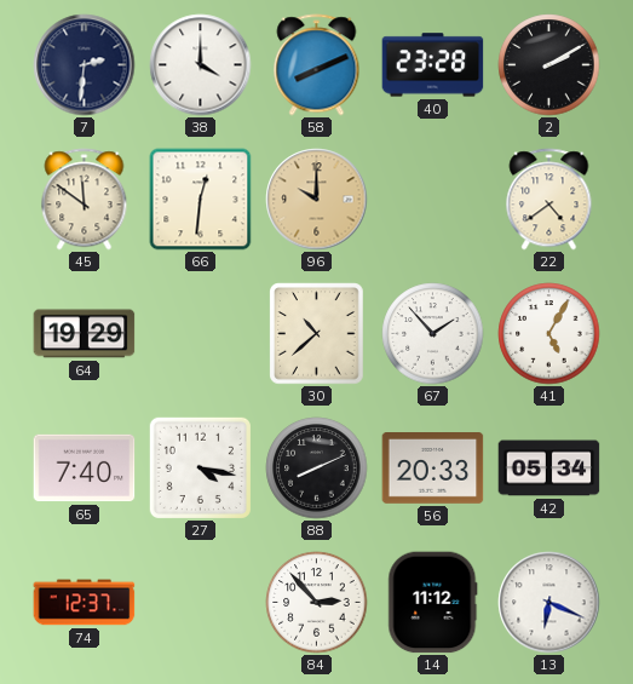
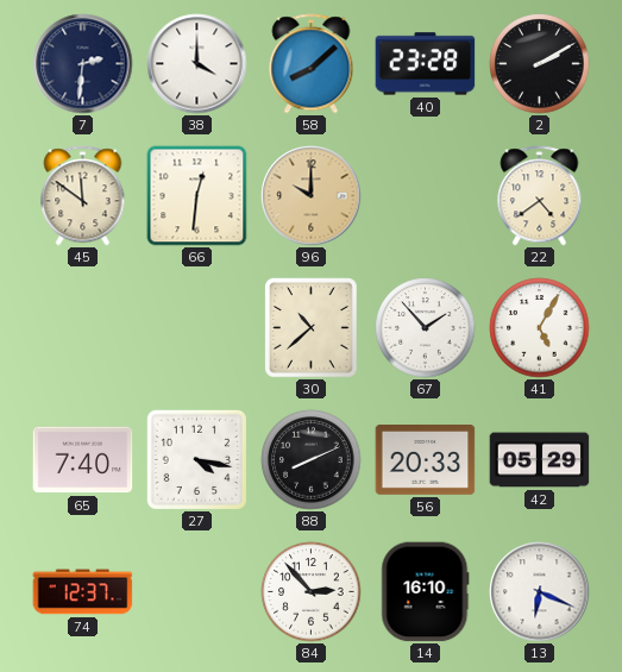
58: 8:11 -> 8:08 (312, 64)
64: 19:29 -> none (85, 334)
42: 05:34 -> 05:29 (540, 460)
14: 11:12 -> 16:10 (426, 592)
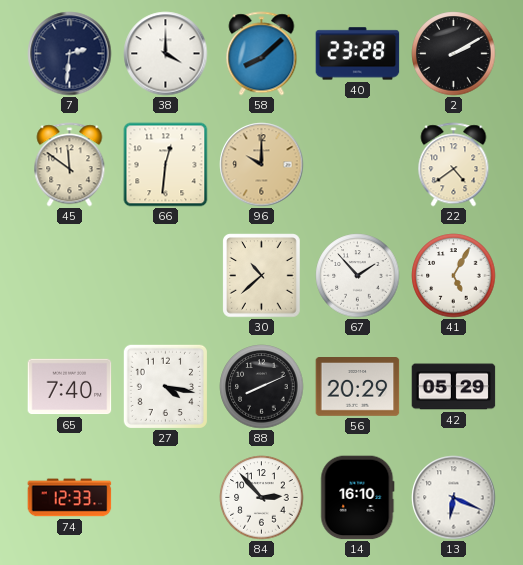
56: 20:33 -> 20:29 (358, 387)
74: 12:37 -> 12:33 (70, 498)
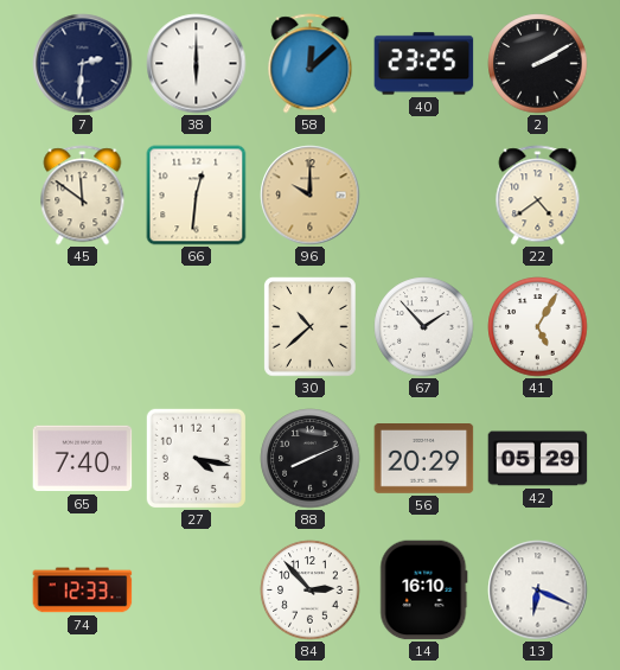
38: 4:00 -> 6:00 (197, 64)
58: 8:08 -> 12:08 (311, 64)
40: 23:28 -> 23:25 (424, 64)
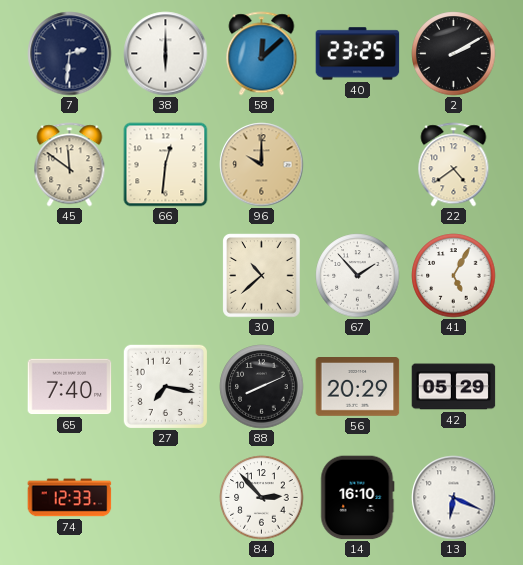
27: 4:17 -> 7:17 (165, 386)
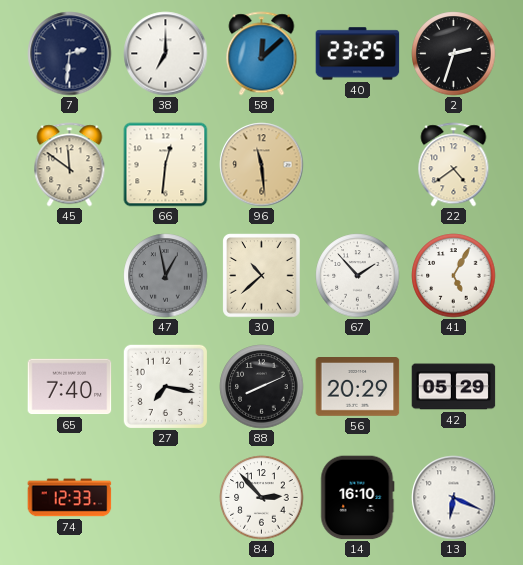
38: 6:00 -> 7:00 (166, 54)
2: 2:10 -> 2:33 (454, 54)
96: 10:00 -> 11:29 (262, 165)
47: none -> 12:58 (166, 276)
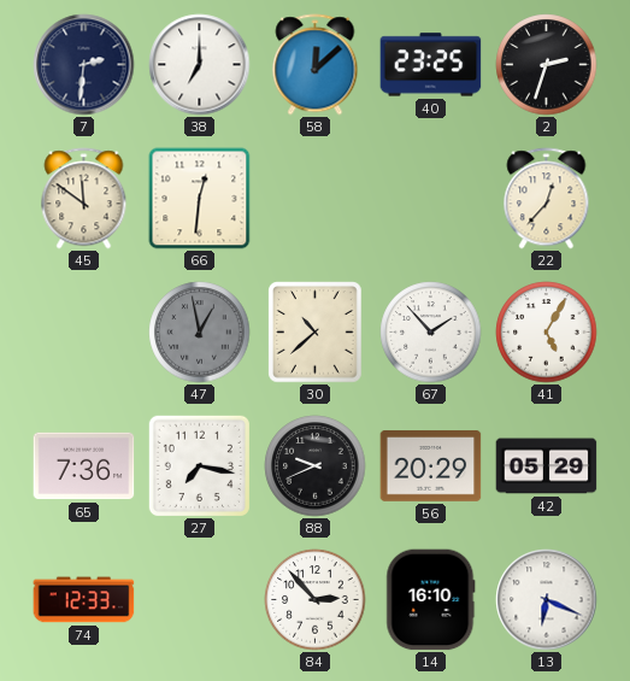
96: 11:29 -> none (262, 165)
22: 4:39 -> 12:37 (547, 199)
65: 7:40 -> 7:36 (84, 466)
88: 8:11 -> 9:41 (316, 466)
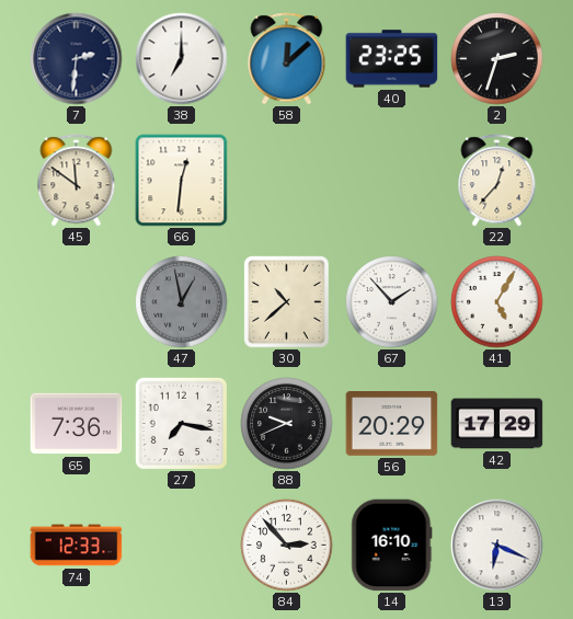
42: 05:29 -> 17:29 (497, 424)
